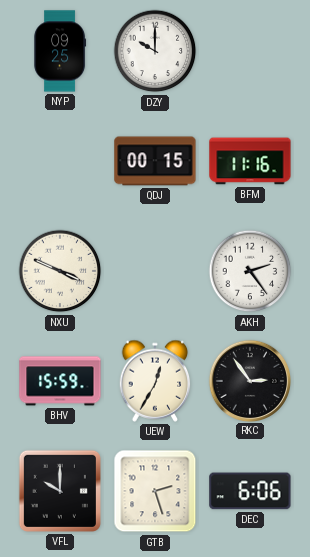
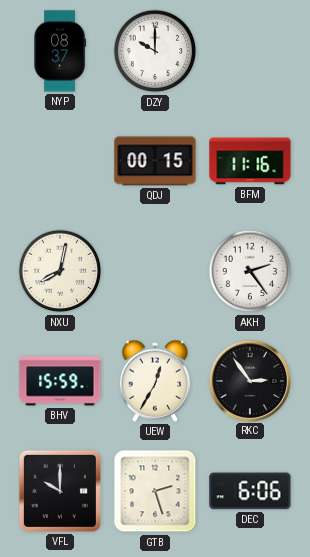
NYP: 09:25 -> 08:37 (60, 51)
NXU: 3:49 -> 8:02 (60, 271)
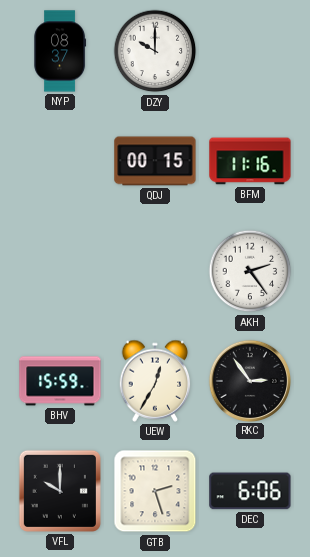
NXU: 8:02 -> none (60, 271)
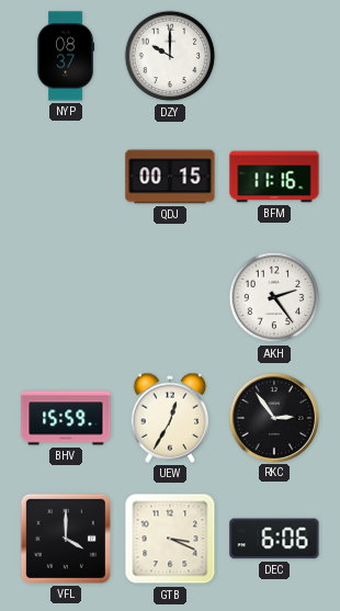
VFL: 10:00 -> 4:00 (66, 539)
GTB: 2:27 -> 3:19 (170, 539)
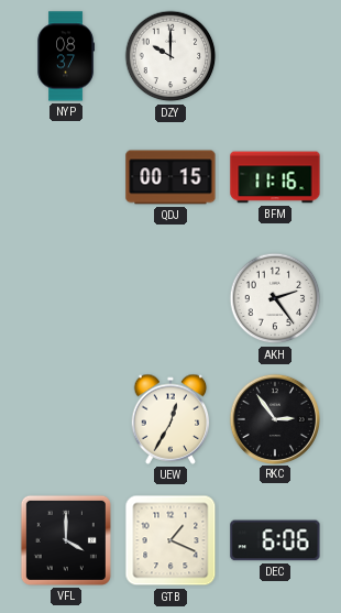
BHV: 15:59 -> none (66, 418)
GTB: 3:19 -> 1:19 (170, 540)
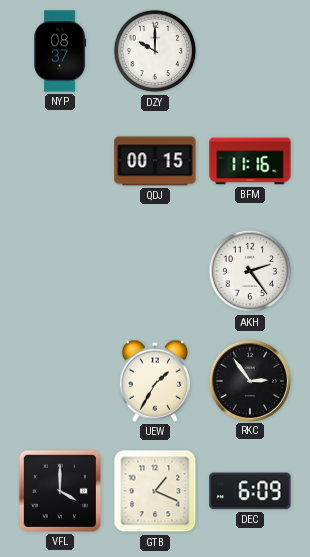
UEW: 12:35 -> 1:35 (155, 381)
DEC: 6:06 -> 6:09 (250, 491)
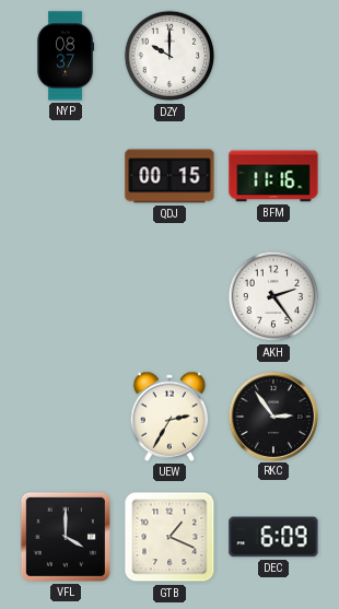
UEW: 1:35 -> 2:35 (169, 417)
